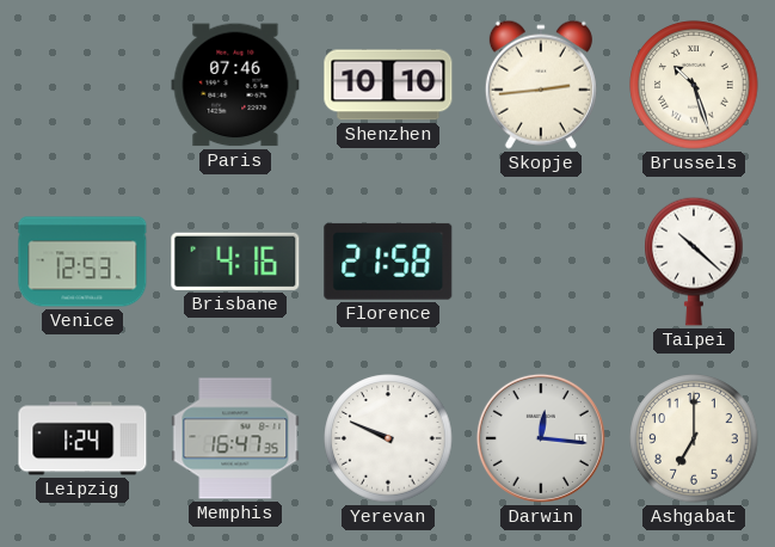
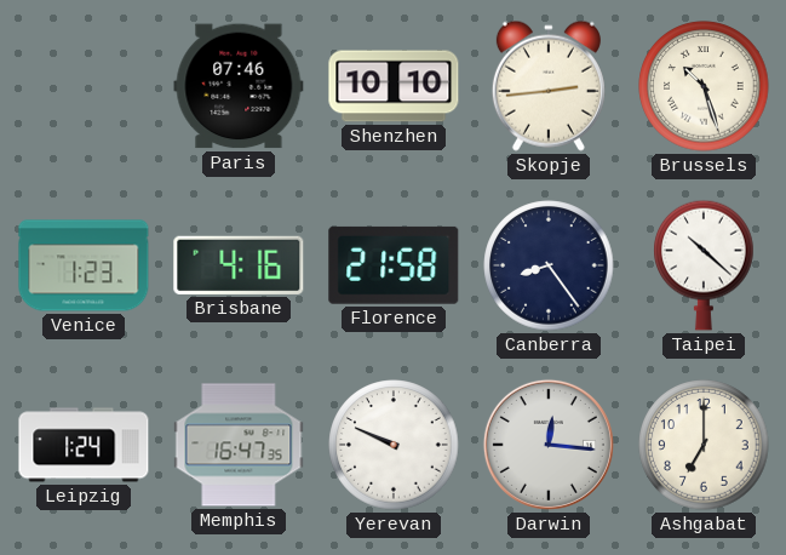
Venice: 12:53 -> 1:23 (84, 265)
Canberra: none -> 8:24 (549, 265)
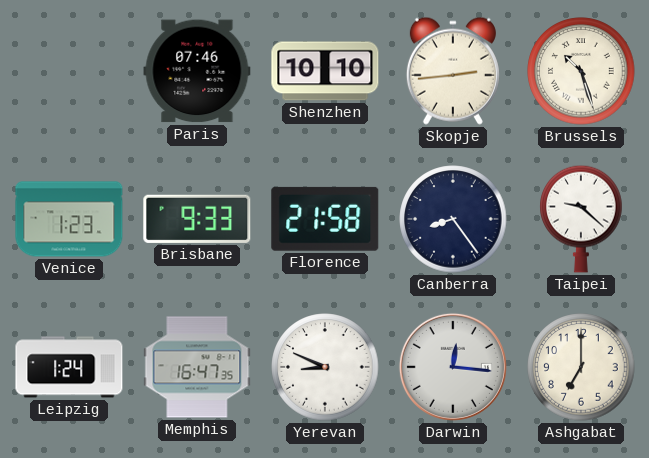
Brisbane: 4:16 -> 9:33 (197, 219)
Taipei: 10:22 -> 9:22 (581, 219)
Yerevan: 9:49 -> 8:49 (325, 367)
